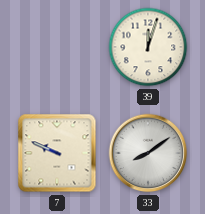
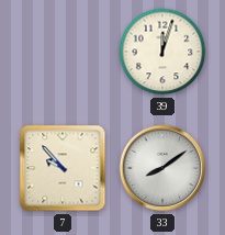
7: 9:49 -> 9:53 (63, 168)
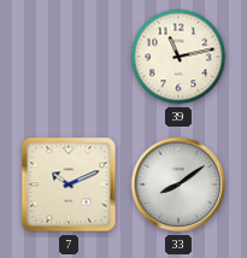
39: 12:03 -> 11:13 (178, 57)
7: 9:53 -> 10:11 (69, 184)
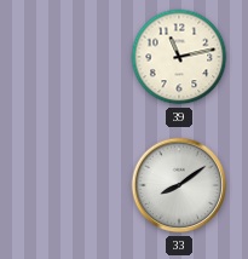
7: 10:11 -> none (69, 184)
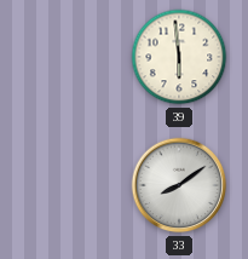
39: 11:13 -> 5:59 (179, 57)
